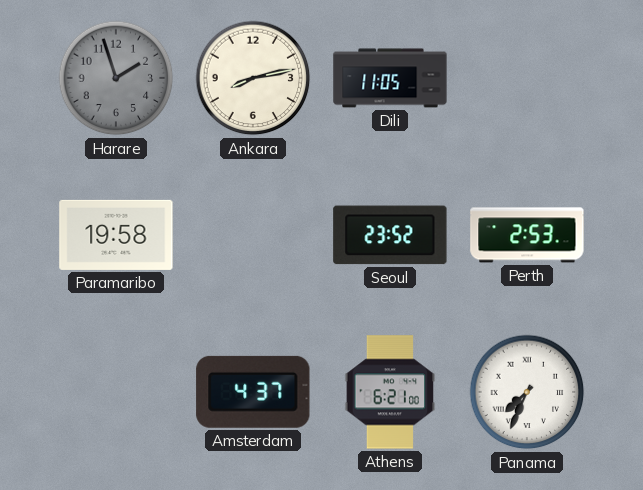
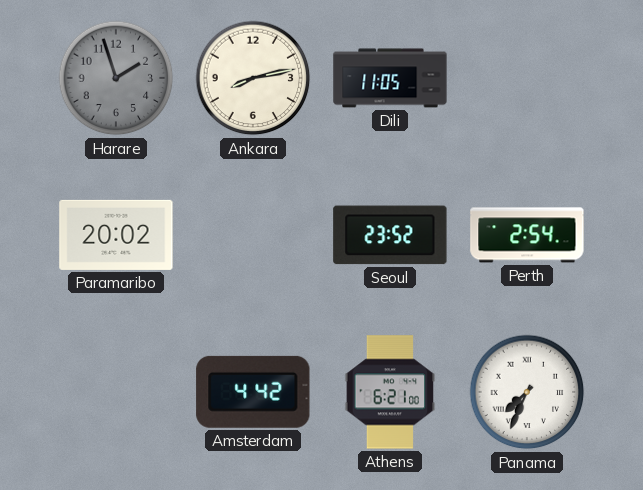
Paramaribo: 19:58 -> 20:02 (116, 235)
Perth: 2:53 -> 2:54 (527, 235)
Amsterdam: 4:37 -> 4:42 (253, 392)
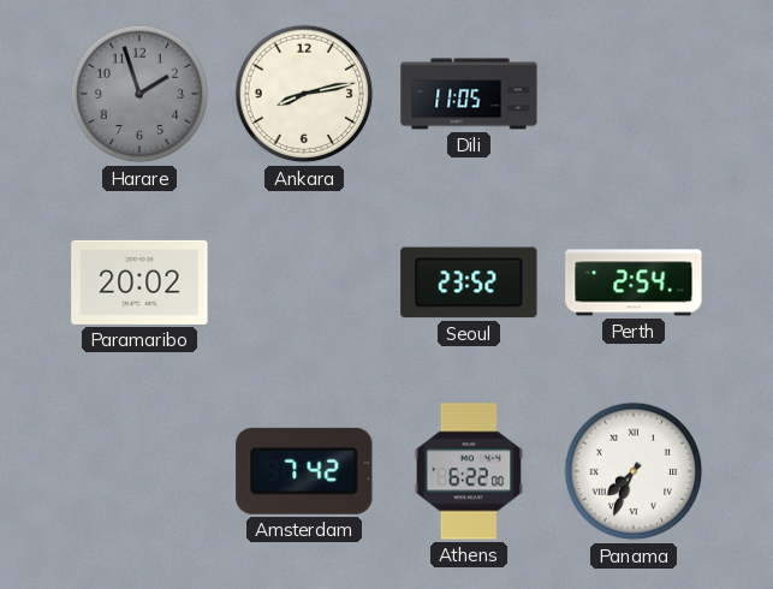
Amsterdam: 4:42 -> 7:42 (304, 471)
Athens: 6:21 -> 6:22 (469, 471)
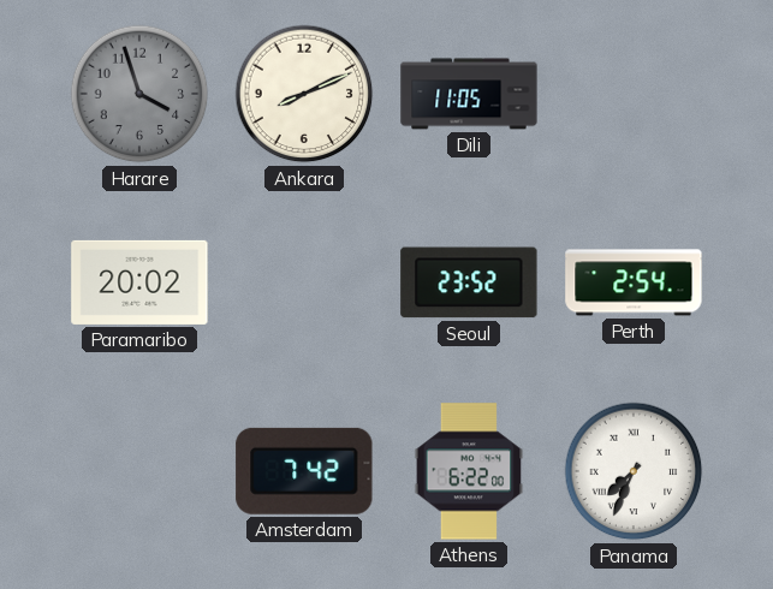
Harare: 1:57 -> 3:57 (139, 94)
Ankara: 8:13 -> 8:11 (304, 94)
